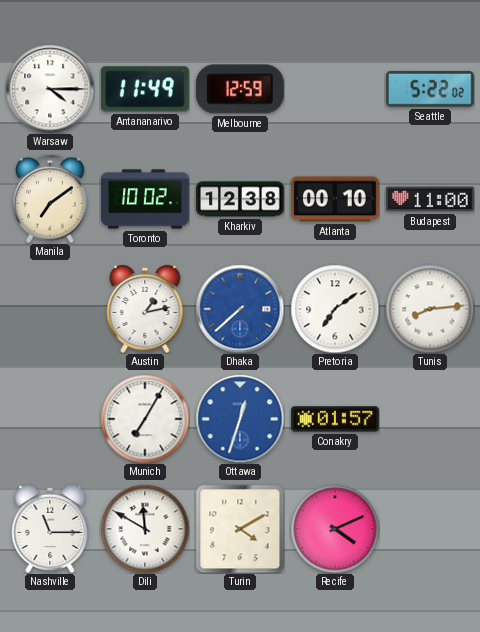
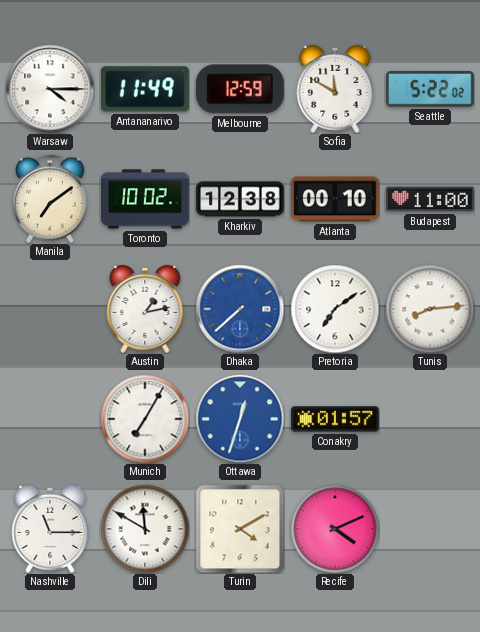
Sofia: none -> 11:50 (335, 89)
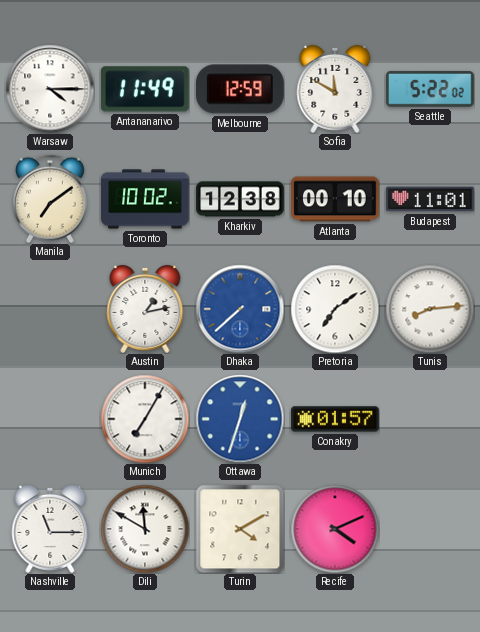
Budapest: 11:00 -> 11:01 (430, 199)
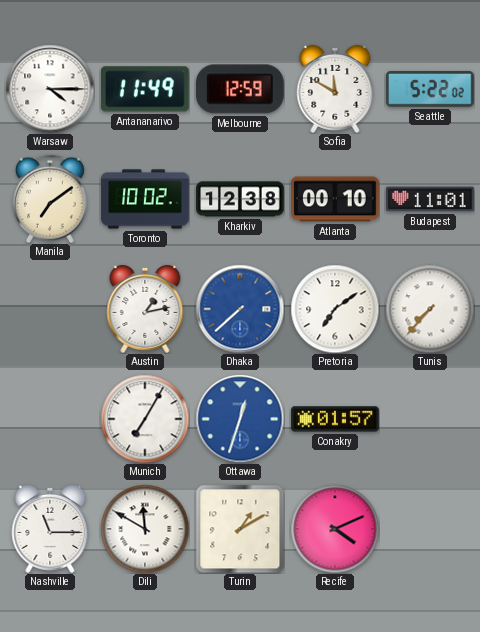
Tunis: 8:14 -> 7:37 (430, 309)
Turin: 4:10 -> 1:10 (240, 529)
